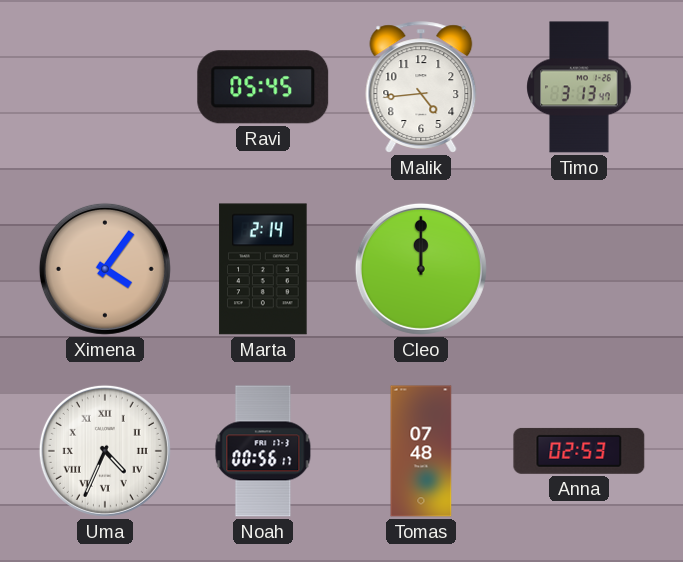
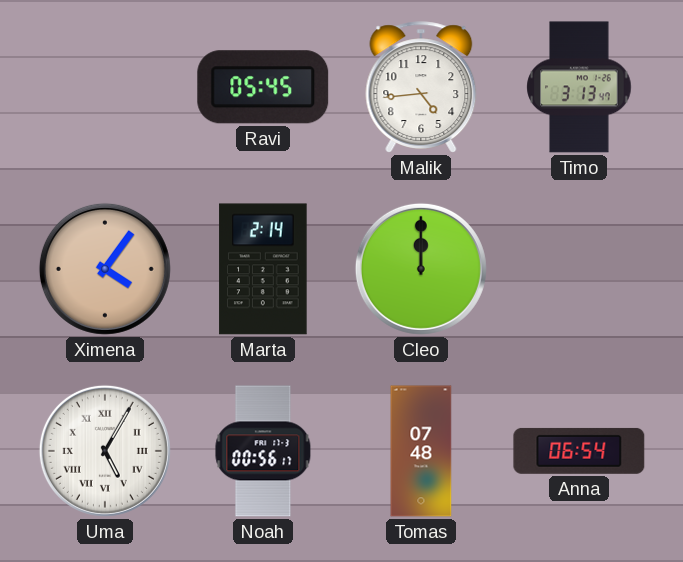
Uma: 4:34 -> 5:05 (105, 451)
Anna: 02:53 -> 06:54 (579, 451)
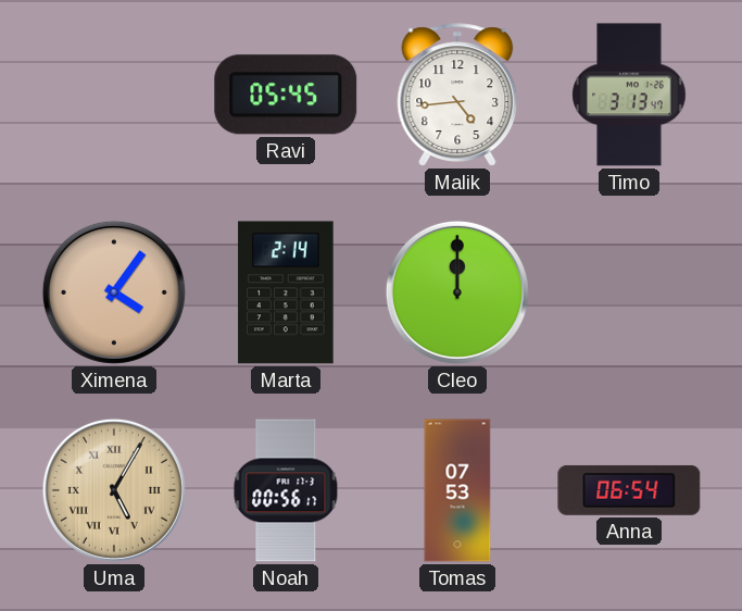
Uma dial: white -> champagne (114, 490)
Tomas: 07:48 -> 07:53 (457, 490)
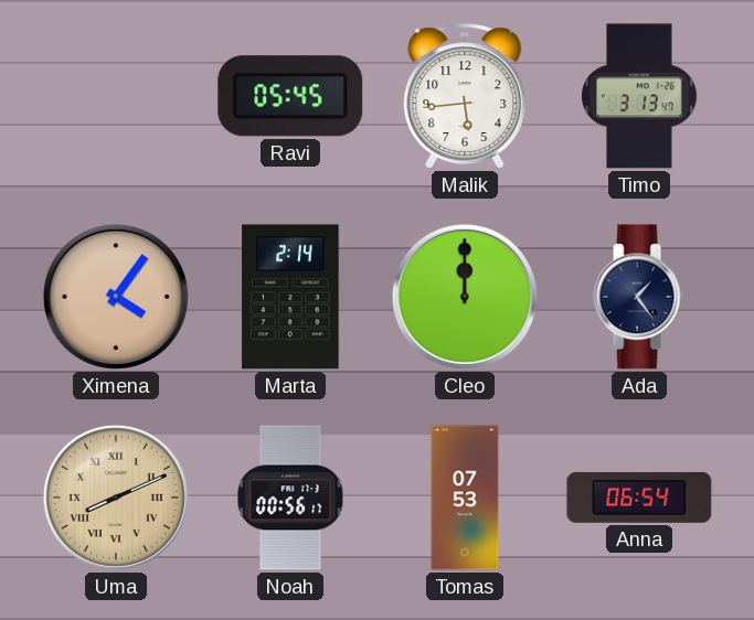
Malik: 4:44 -> 5:44 (465, 96)
Ada: none -> 1:24 (639, 297)
Uma: 5:05 -> 8:11 (116, 498)
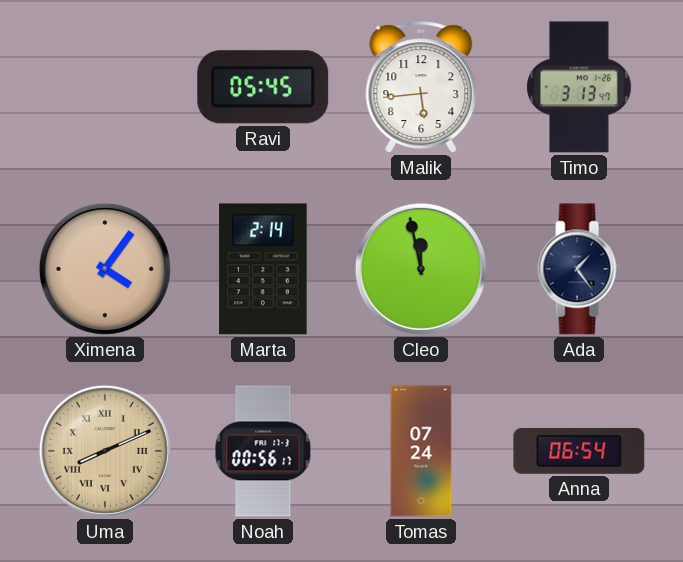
Cleo: 12:00 -> 11:58 (421, 269)
Tomas: 07:53 -> 07:24 (421, 451)
